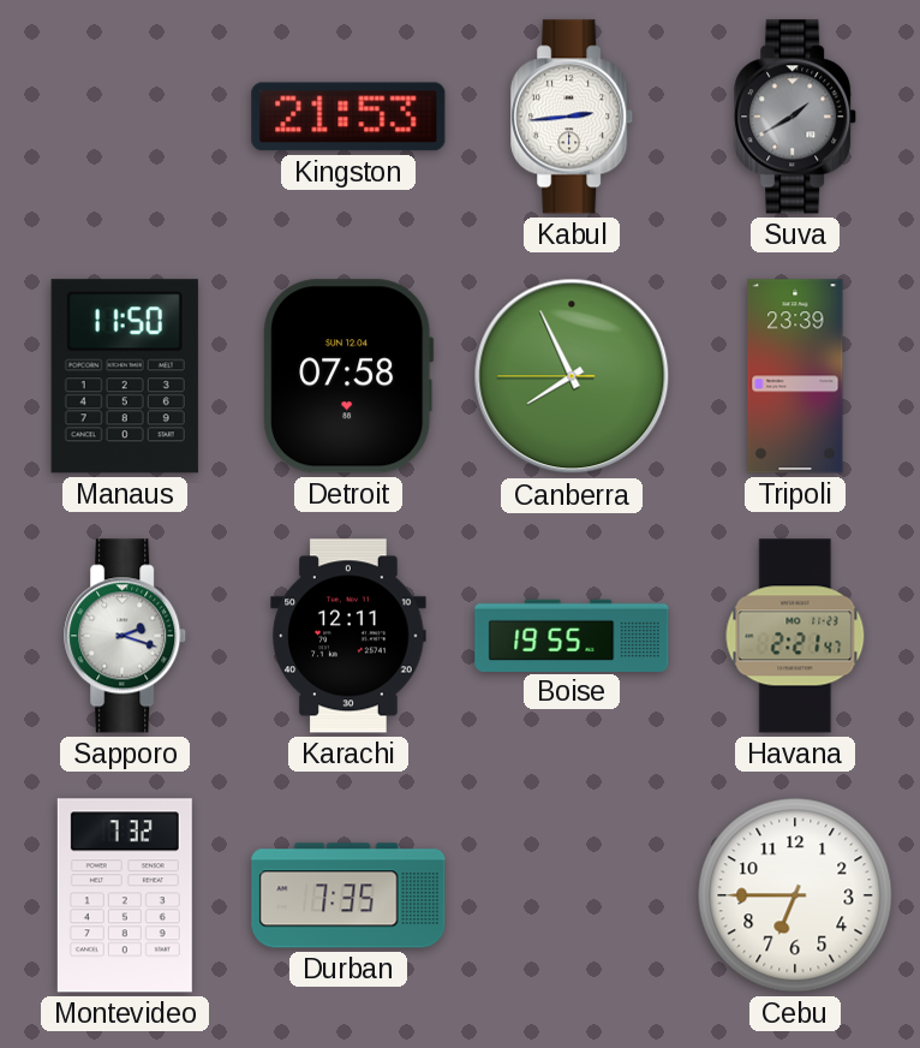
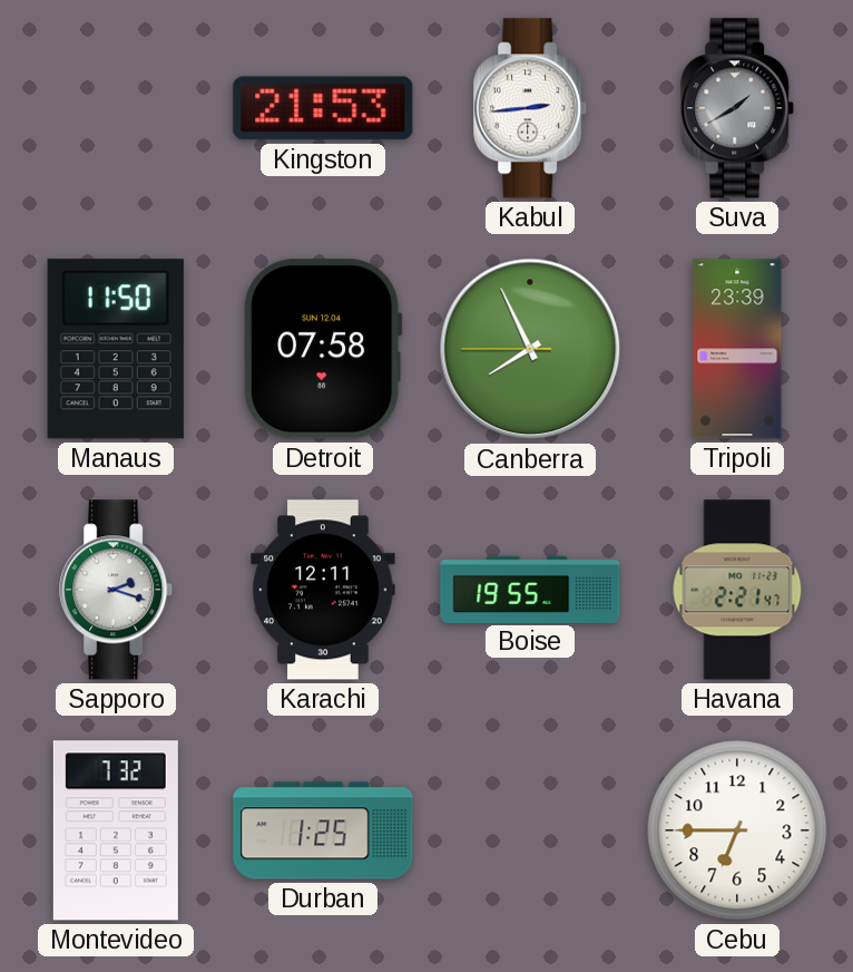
Durban: 7:35 -> 1:25 (323, 830)
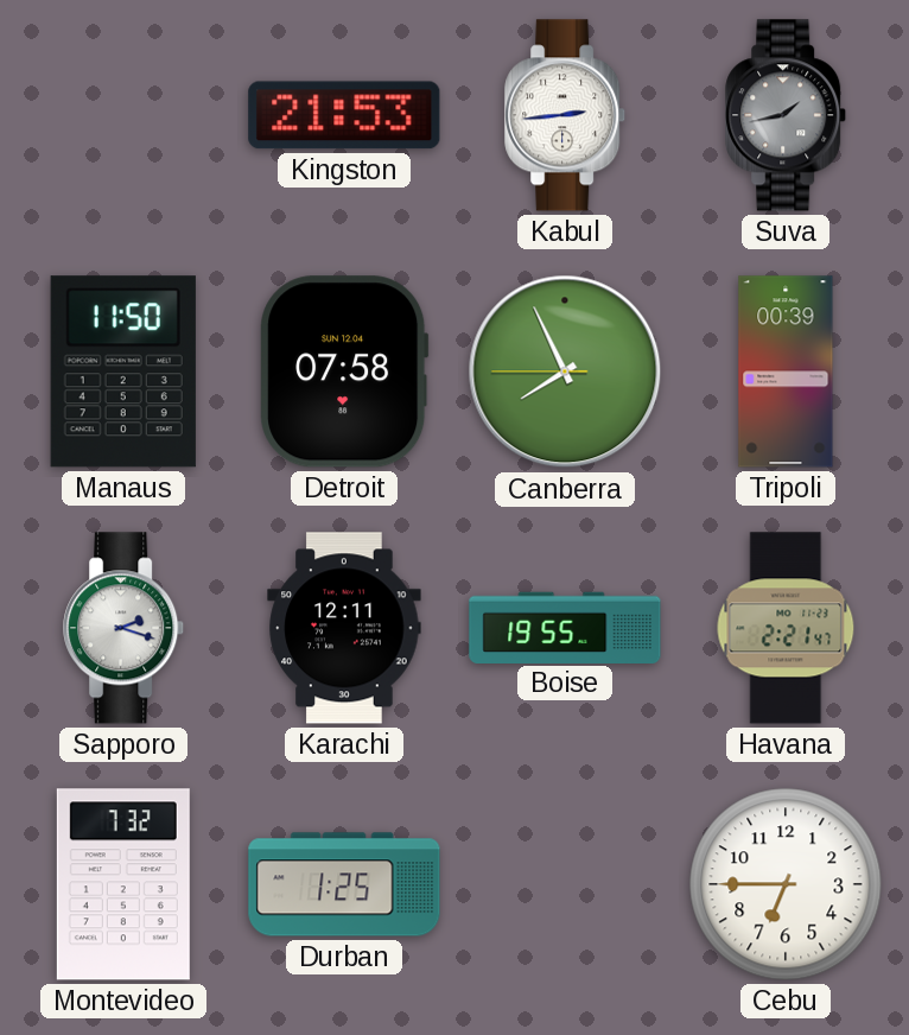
Suva: 1:40 -> 1:43 (787, 115)
Tripoli: 23:39 -> 00:39 (786, 372)
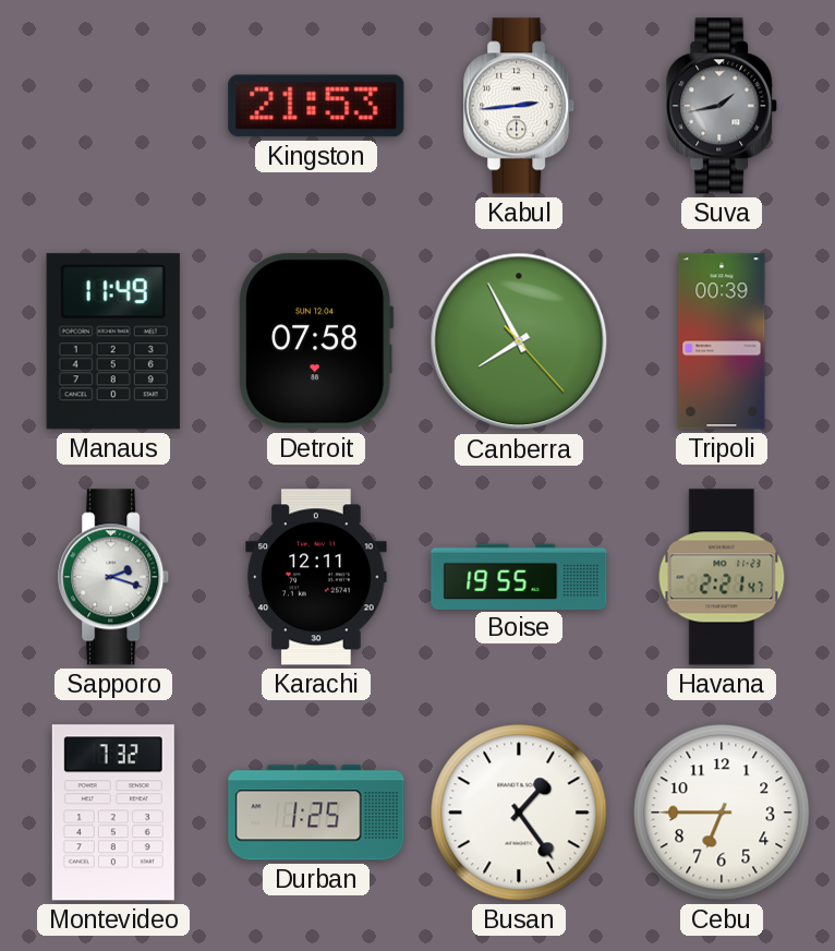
Manaus: 11:50 -> 11:49 (113, 341)
Canberra: 7:55:45 -> 7:55:23 (519, 341)
Busan: none -> 1:24 (519, 812)
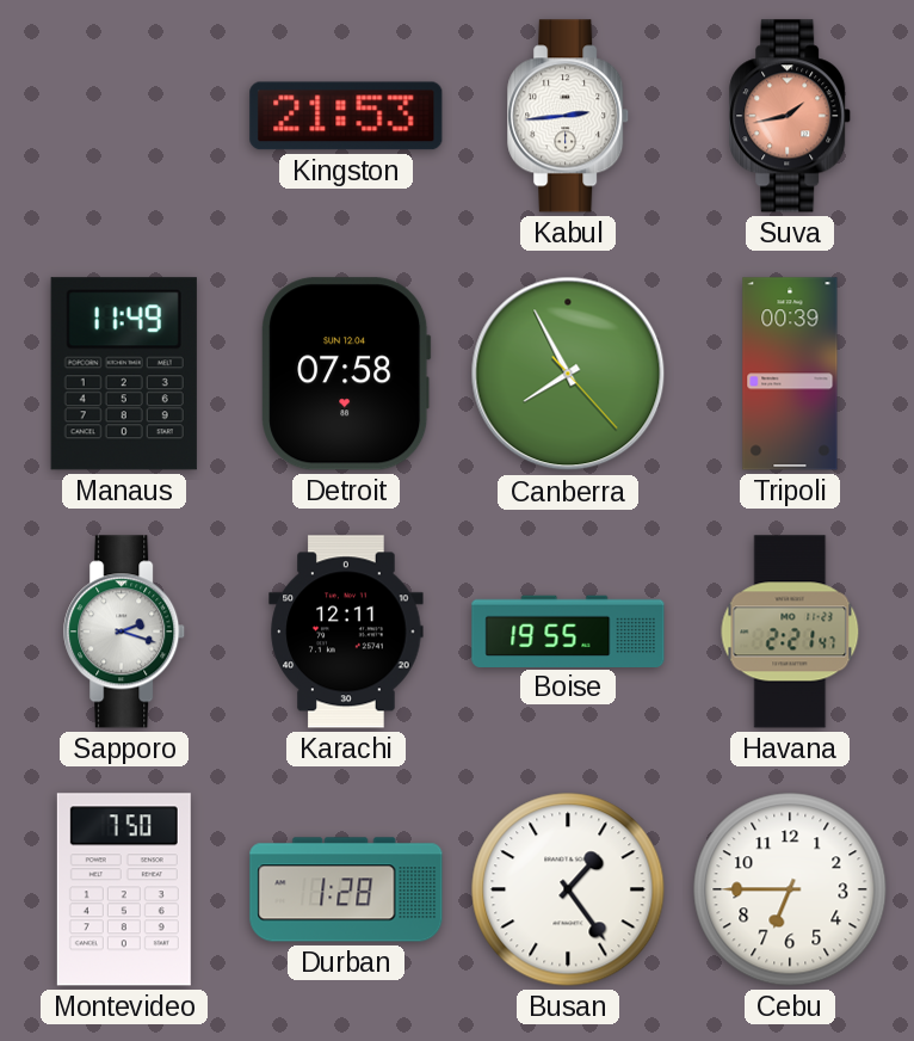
Suva dial: grey -> salmon (791, 116)
Montevideo: 7:32 -> 7:50 (124, 889)
Durban: 1:25 -> 1:28 (346, 889)
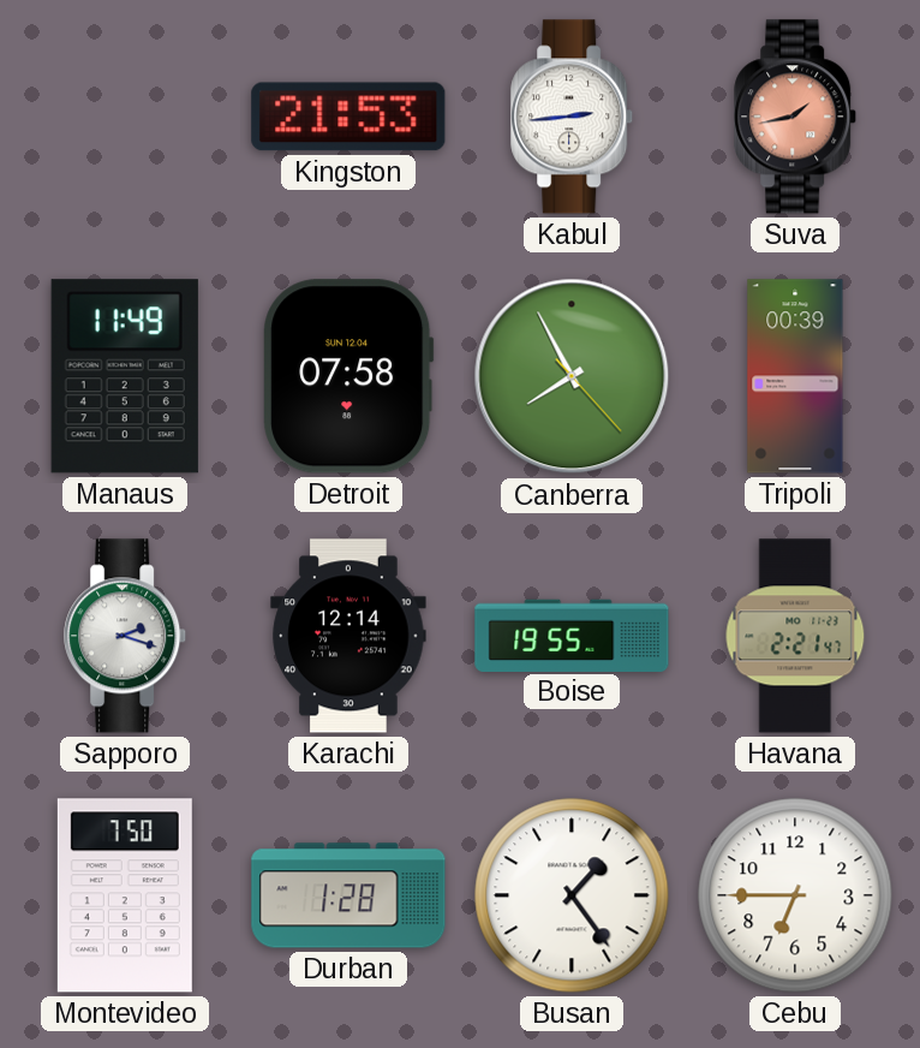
Karachi: 12:11 -> 12:14 (348, 636)
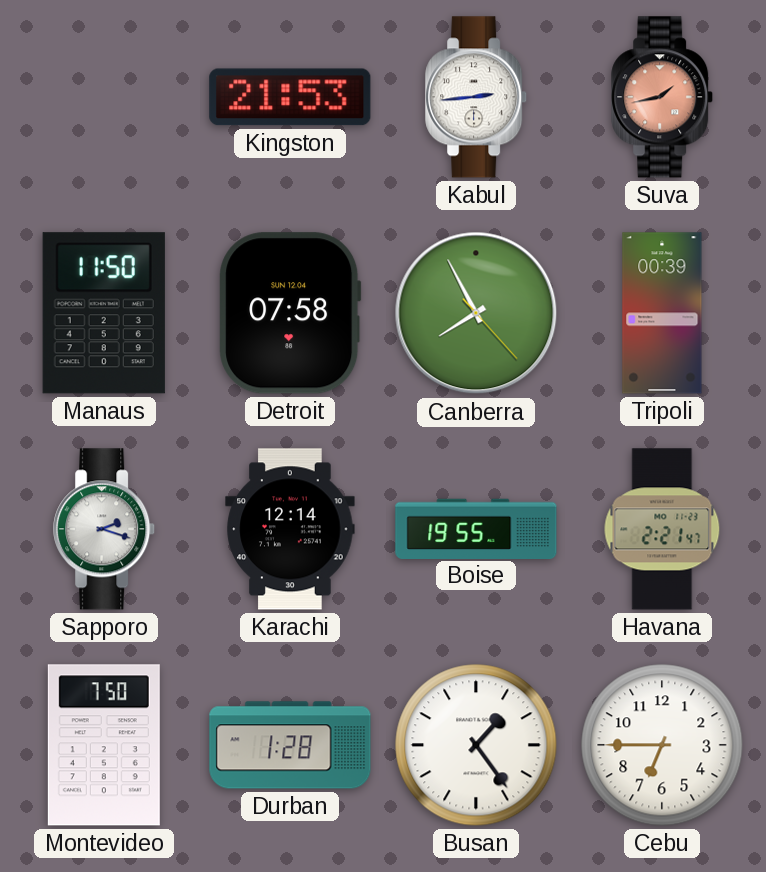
Manaus: 11:49 -> 11:50 (104, 313)
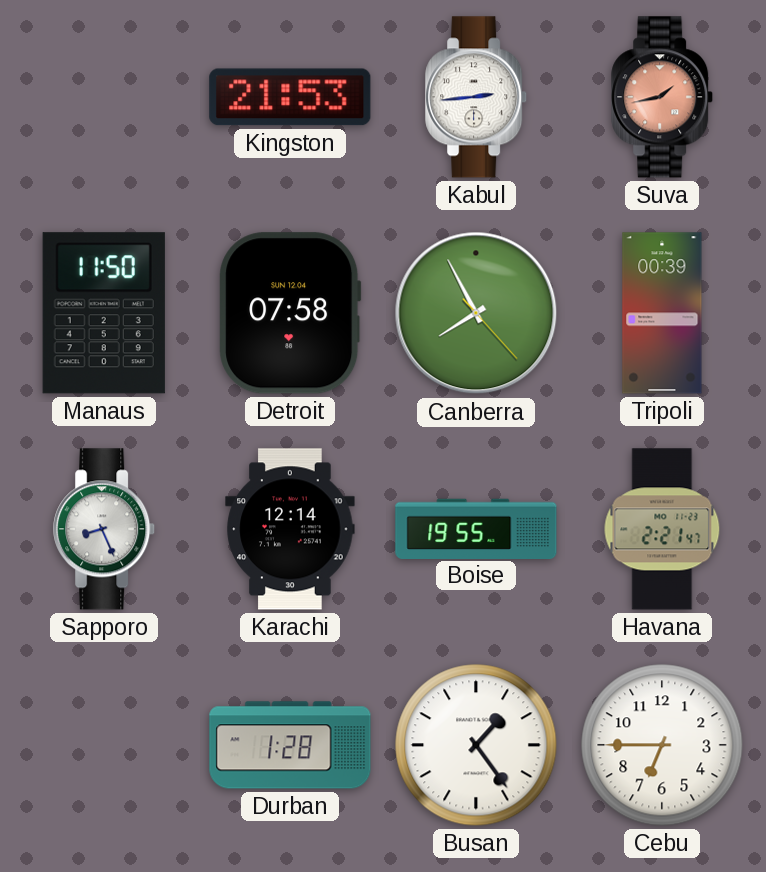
Sapporo: 2:18 -> 8:26 (105, 529)
Montevideo: 7:50 -> none (104, 745)
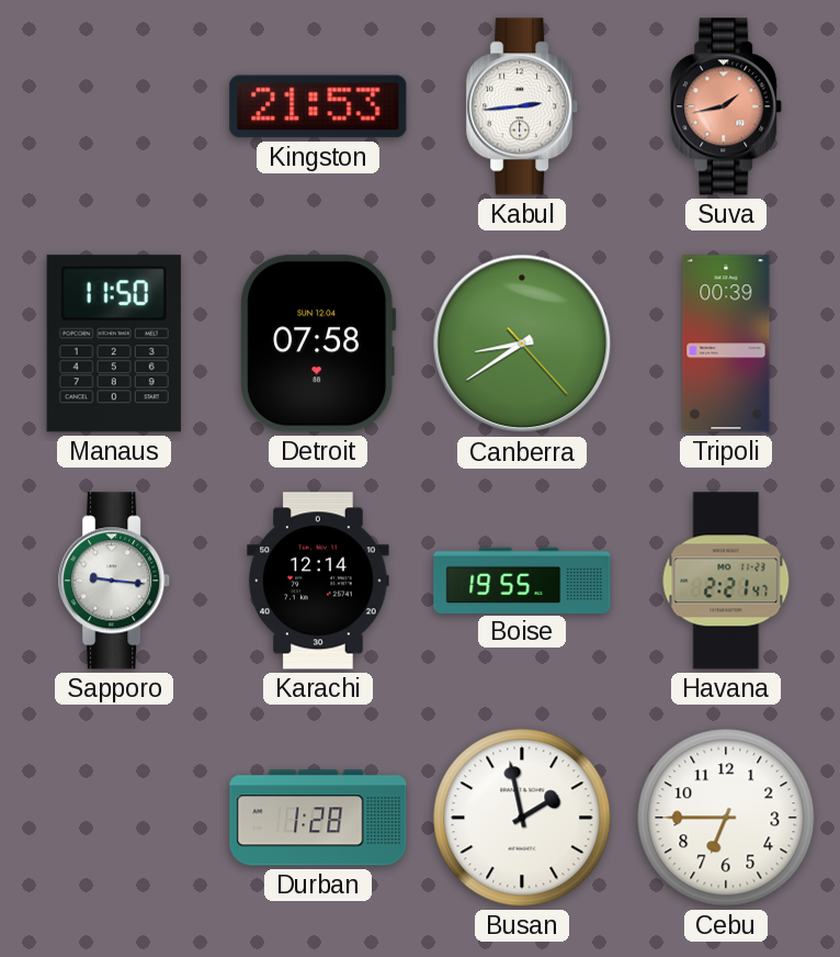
Canberra: 7:55 -> 8:39 (522, 344)
Sapporo: 8:26 -> 9:16 (115, 581)
Busan: 1:24 -> 1:58 (522, 818)
